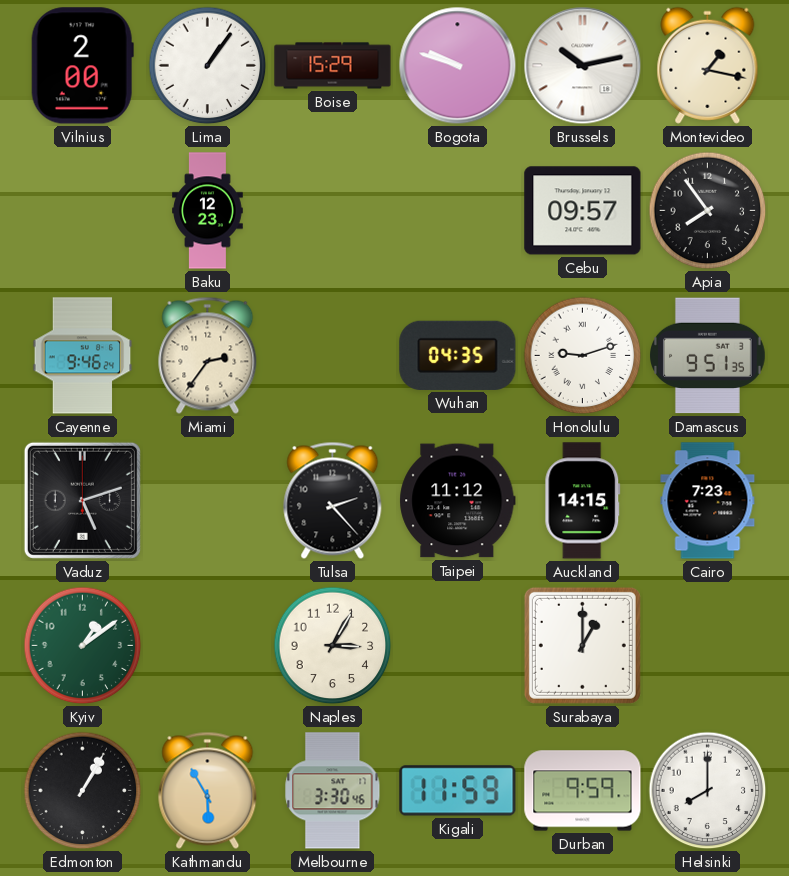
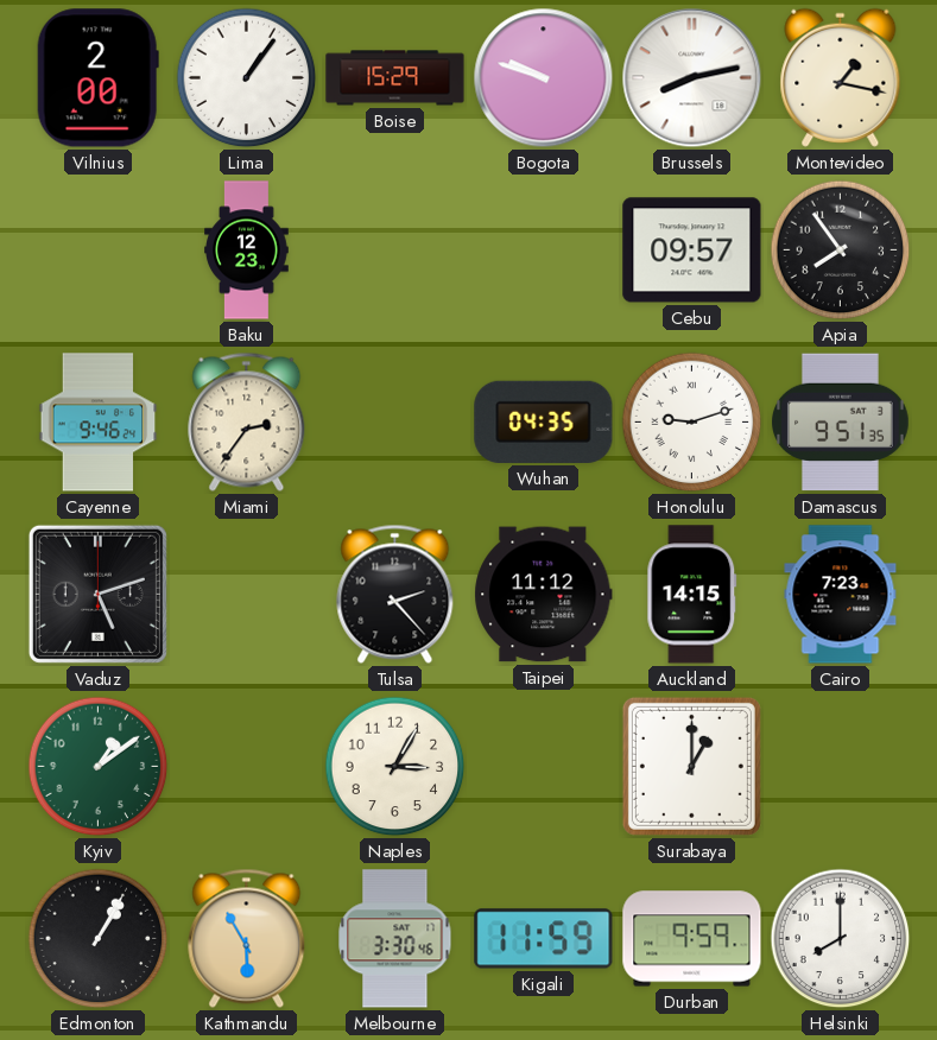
Brussels: 10:13 -> 8:13 (692, 78)
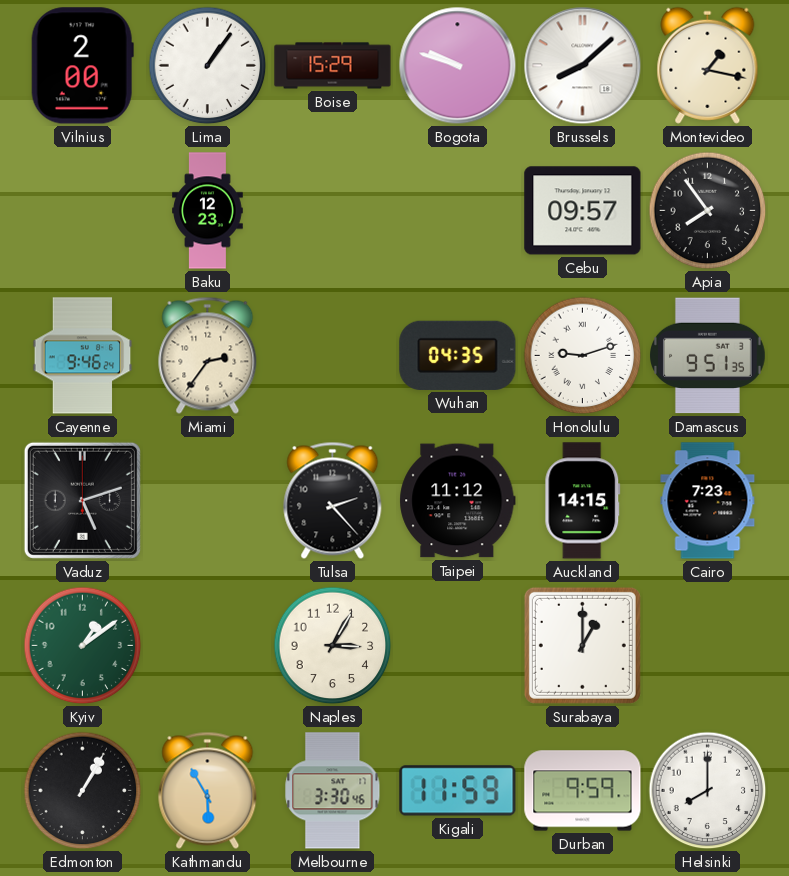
Brussels: 8:13 -> 8:08 (583, 66)
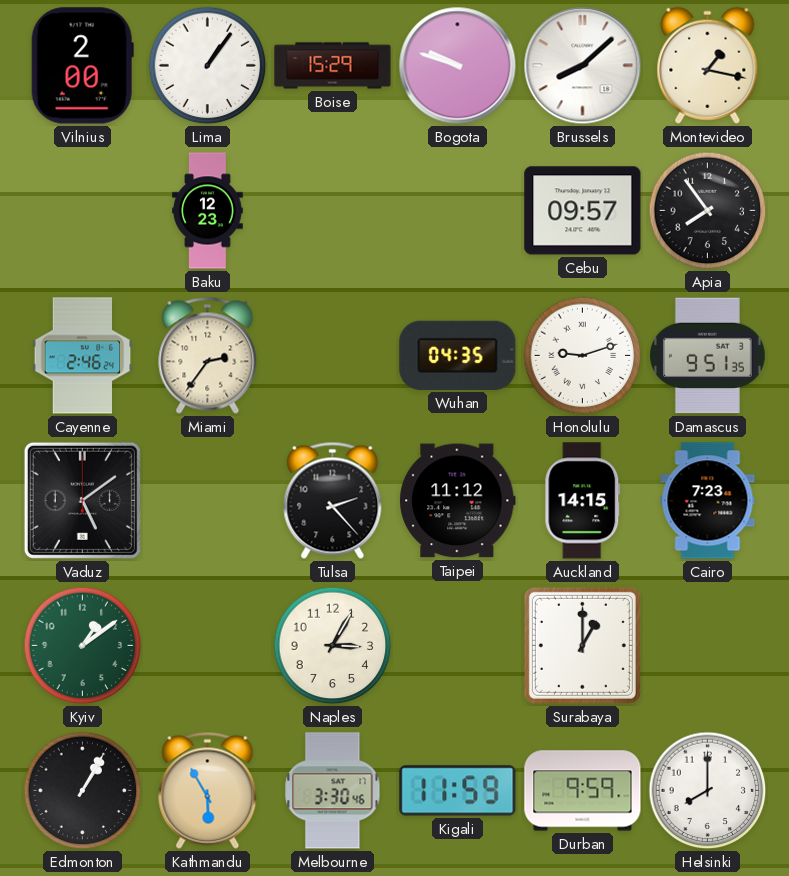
Cayenne: 9:46 -> 2:46 (83, 356)
Vaduz: 5:12 -> 5:09 (82, 500)
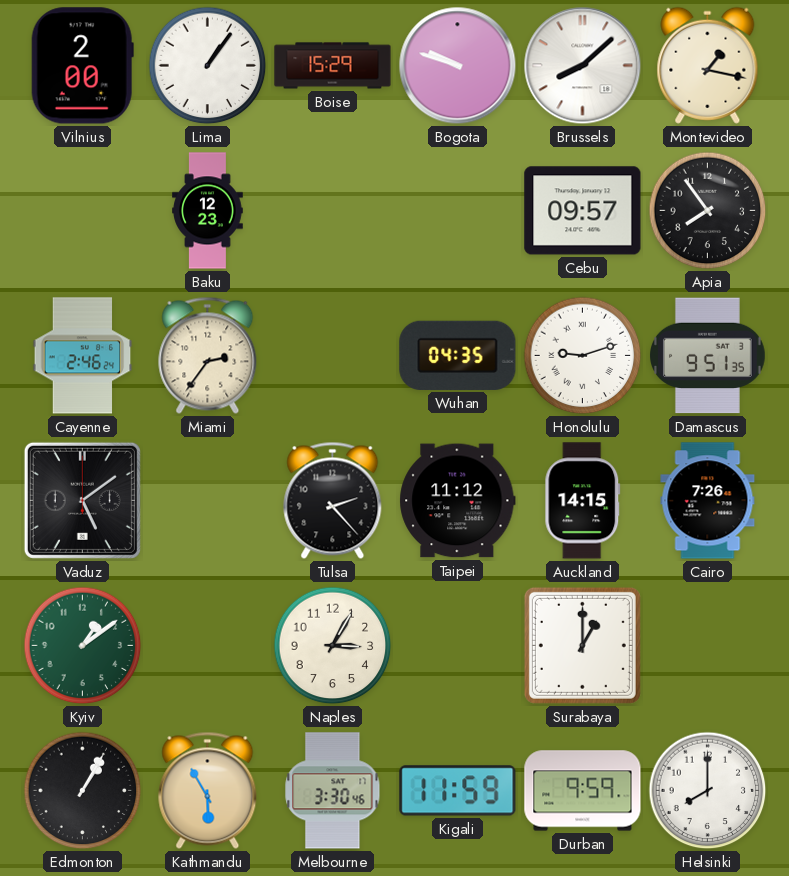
Cairo: 7:23 -> 7:26 (708, 501)
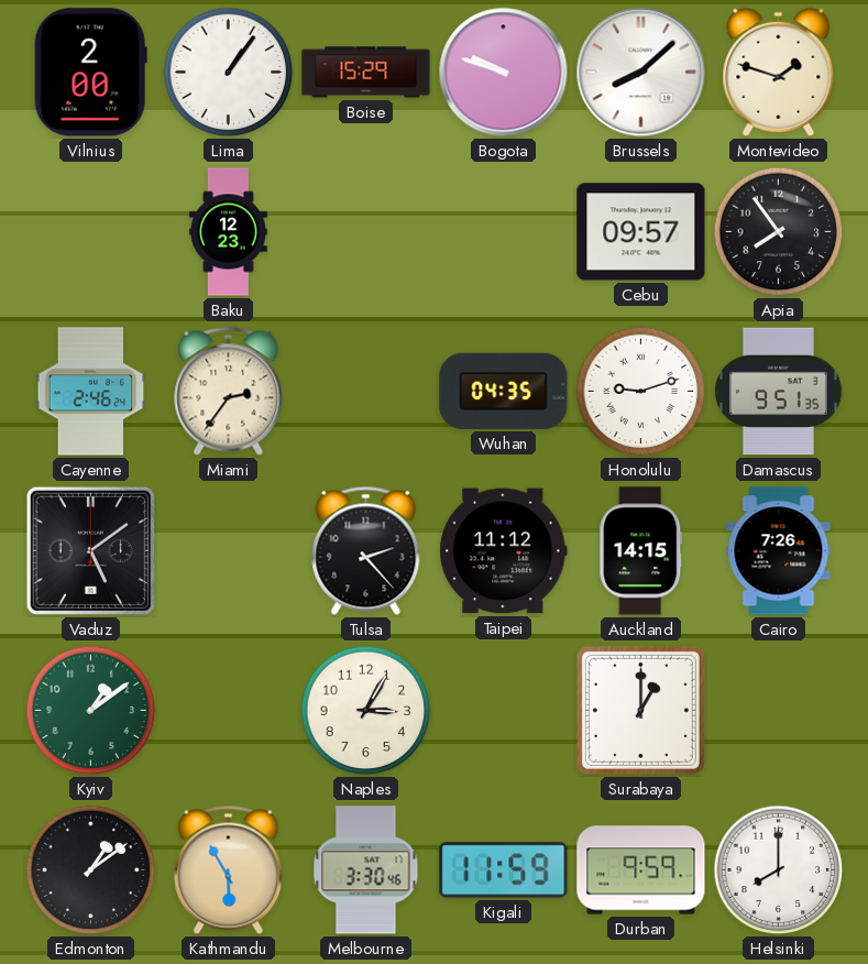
Montevideo: 1:17 -> 1:48 (779, 72)
Edmonton: 1:05 -> 1:09 (91, 870)
